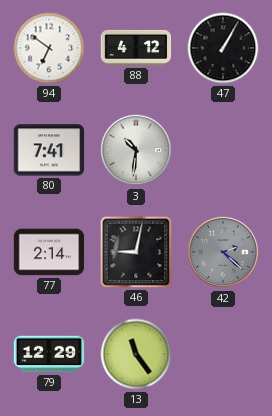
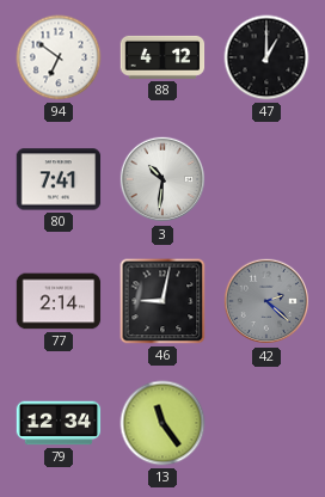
47: 1:05 -> 1:00 (266, 57)
79: 12:29 -> 12:34 (59, 423)
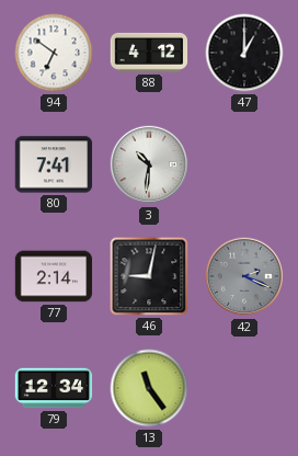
42: 2:22 -> 2:19 (244, 276)
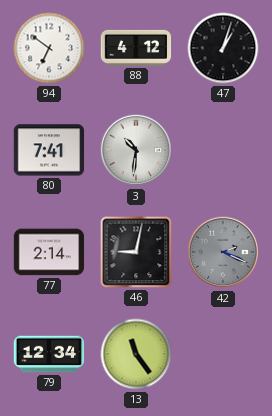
47: 1:00 -> 1:03 (223, 48)
